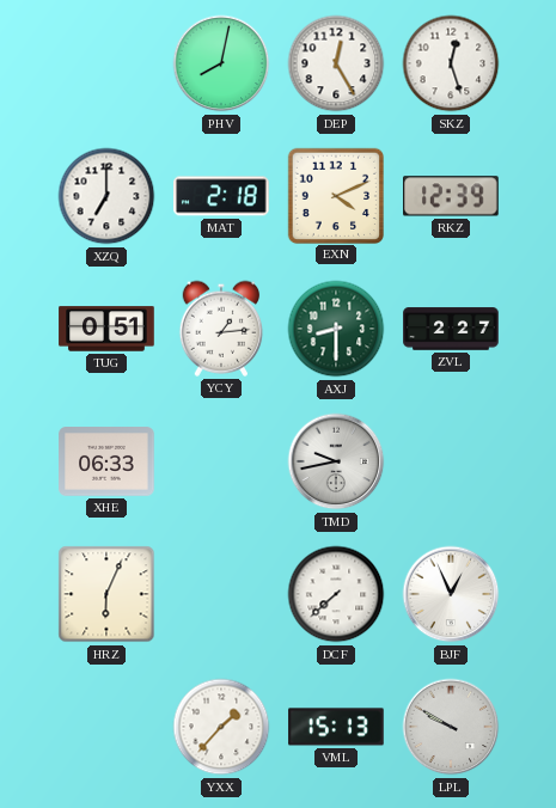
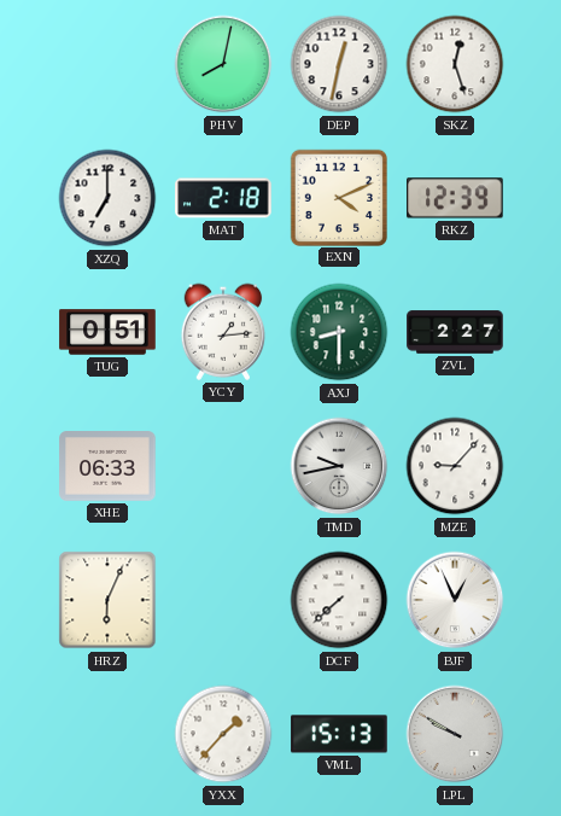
DEP: 12:25 -> 12:32 (339, 64)
MZE: none -> 9:07 (455, 466)
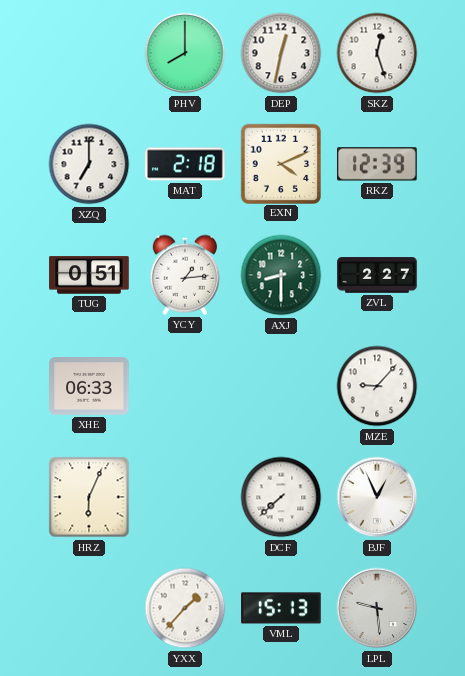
PHV: 8:02 -> 8:00 (185, 53)
TMD: 9:43 -> none (339, 466)
LPL: 9:50 -> 9:29 (377, 608)
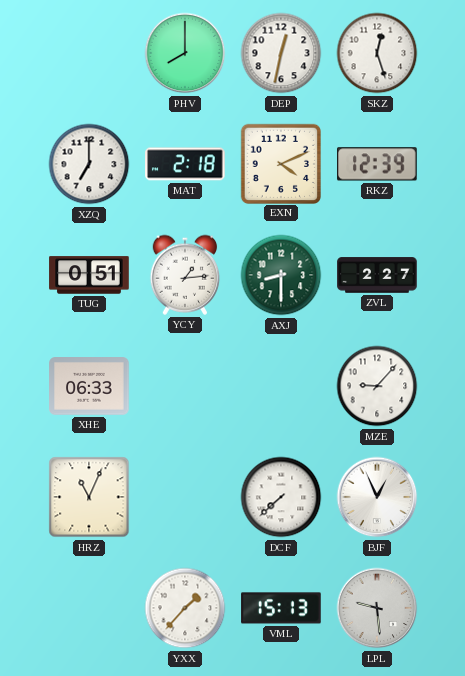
HRZ: 6:04 -> 11:04 (89, 497)
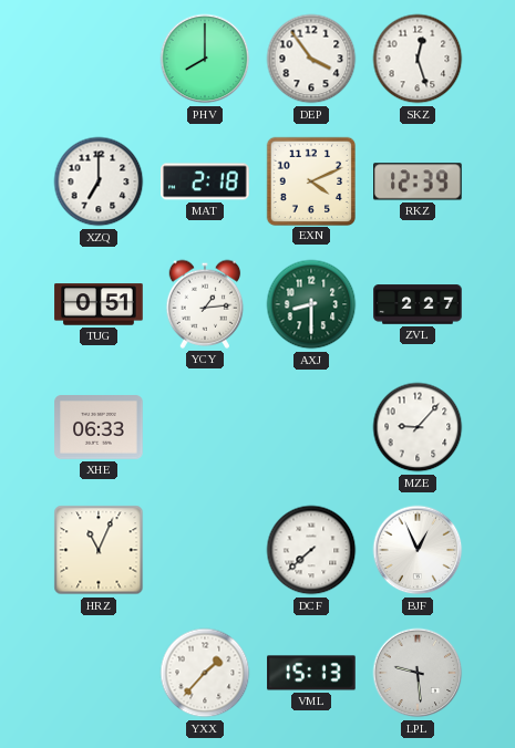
DEP: 12:32 -> 3:54 (311, 59)
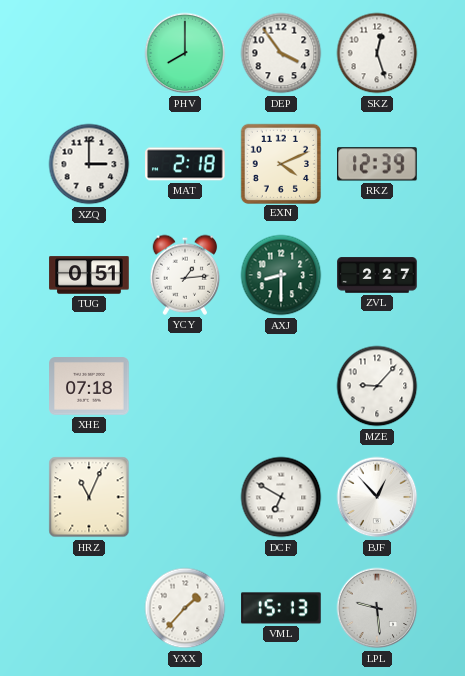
XZQ: 7:00 -> 3:00 (89, 164)
XHE: 06:33 -> 07:18 (89, 386)
DCF: 7:38 -> 6:50 (281, 497)
BJF: 12:56 -> 12:53 (377, 497)
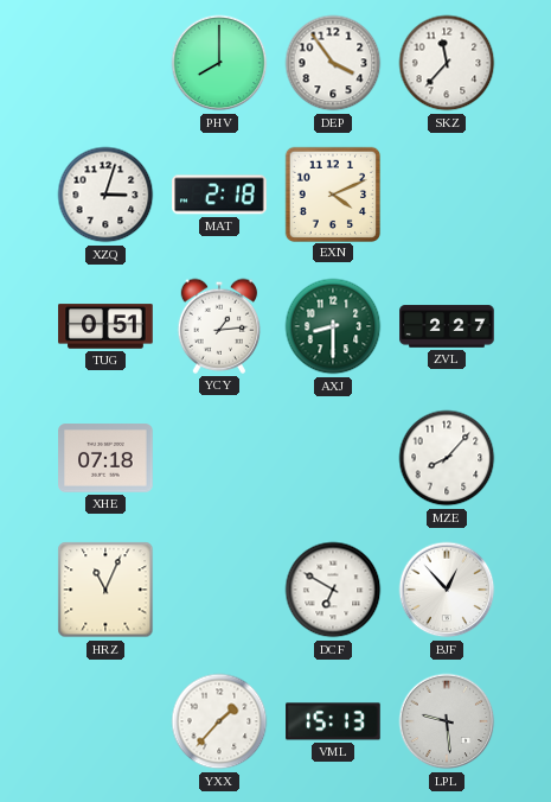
SKZ: 12:27 -> 11:37 (447, 63)
XZQ: 3:00 -> 3:03 (105, 195)
RKZ: 12:39 -> none (377, 164)
MZE: 9:07 -> 8:07 (447, 458)
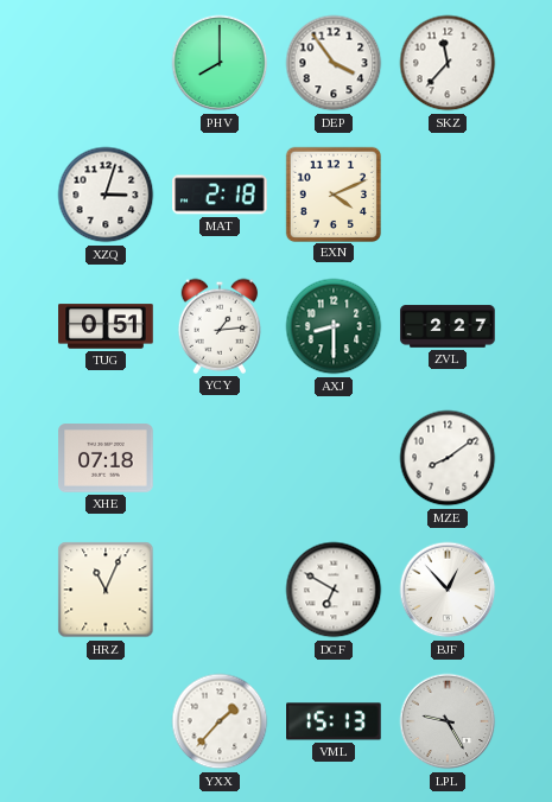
MZE: 8:07 -> 8:09 (448, 458)
LPL: 9:29 -> 9:25 (448, 721)
